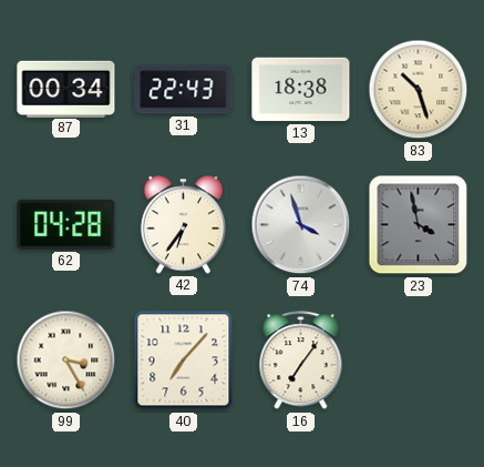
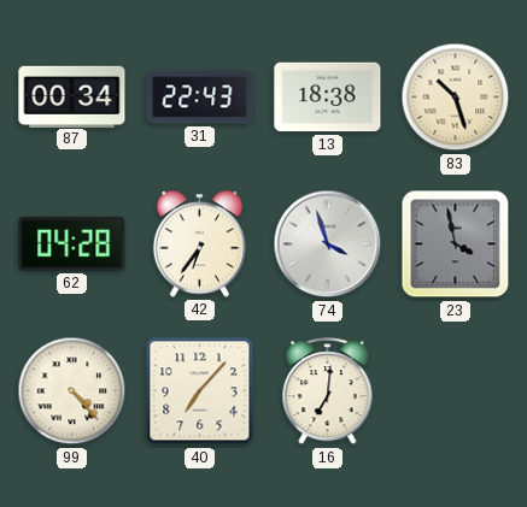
99: 3:25 -> 4:23 (72, 391)
16: 7:06 -> 7:01 (328, 391)
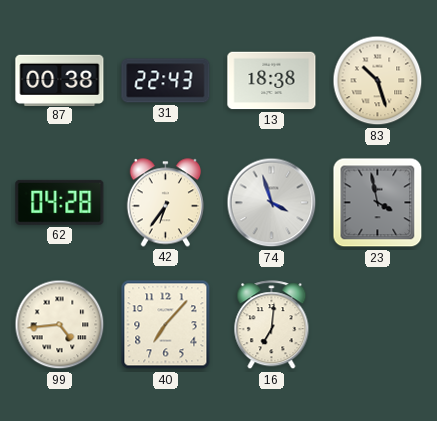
87: 00:34 -> 00:38 (60, 80)
99: 4:23 -> 4:44 (60, 325)
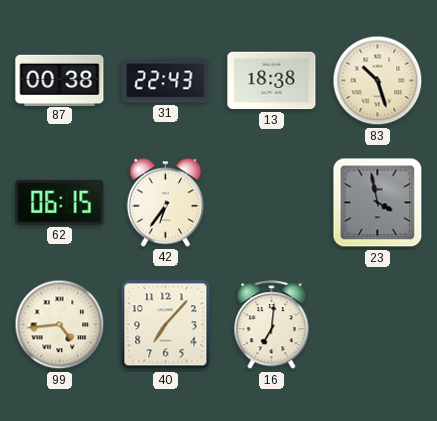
62: 04:28 -> 06:15 (60, 202)
74: 3:57 -> none (272, 203)
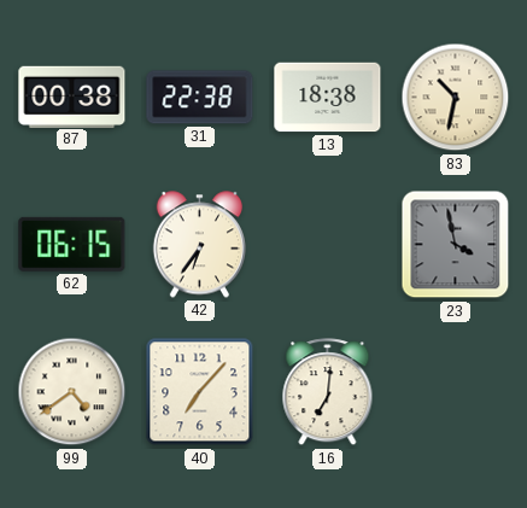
31: 22:43 -> 22:38 (200, 98)
83: 10:27 -> 10:32 (456, 98)
99: 4:44 -> 4:39 (72, 392)
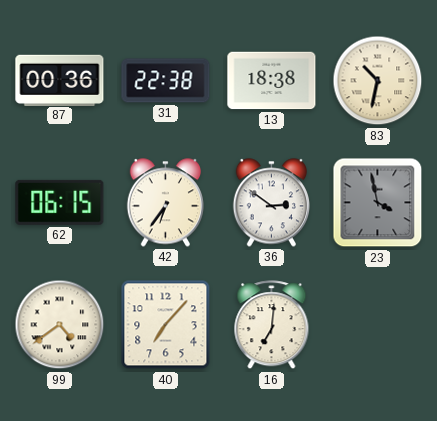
87: 00:38 -> 00:36 (60, 80)
36: none -> 2:51 (271, 203)
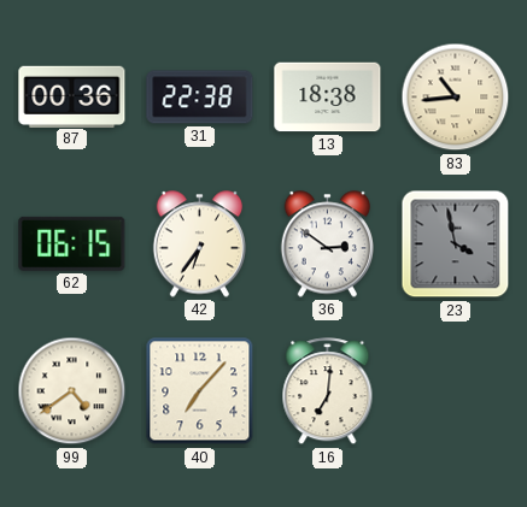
83: 10:32 -> 10:44 (456, 98)
